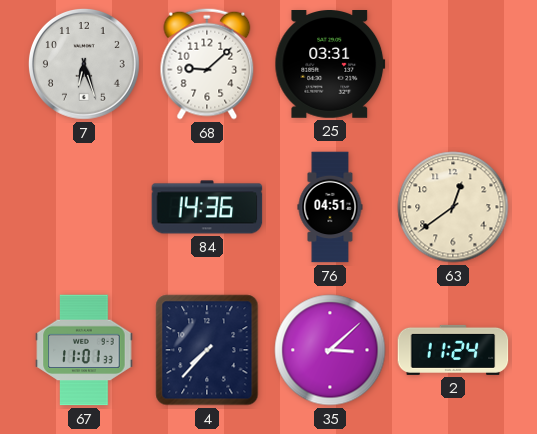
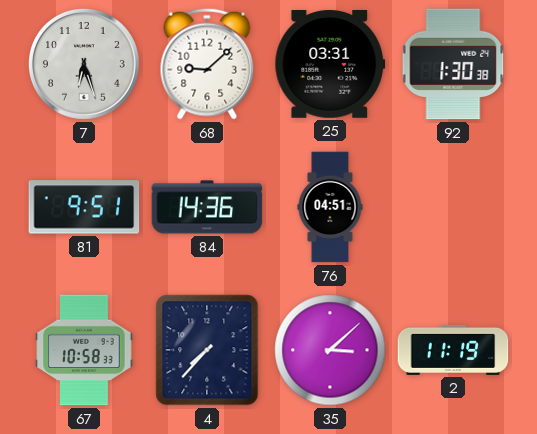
92: none -> 1:30 (453, 64)
81: none -> 9:51 (84, 207)
63: 12:39 -> none (453, 207)
67: 11:01 -> 10:58 (84, 350)
2: 11:24 -> 11:19 (453, 350)
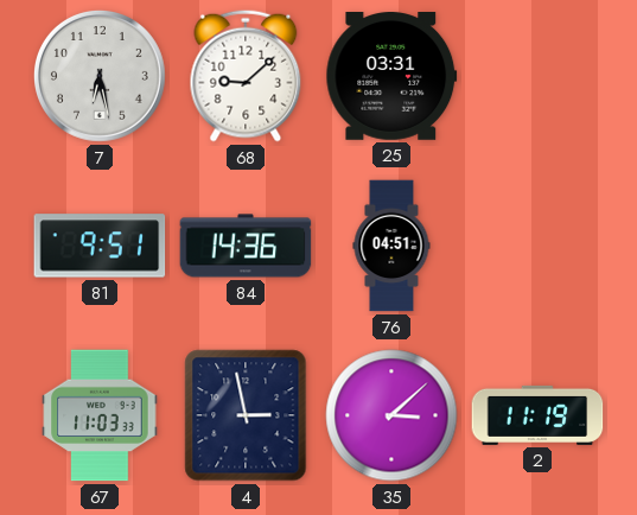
7: 6:27 -> 6:28 (100, 76)
92: 1:30 -> none (453, 64)
67: 10:58 -> 11:03 (100, 415)
4: 7:37 -> 2:58 (246, 415)
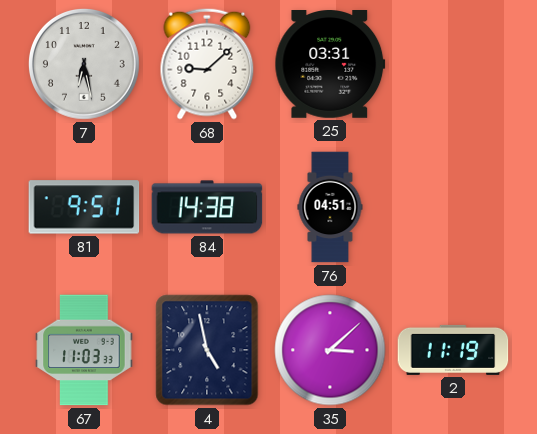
84: 14:36 -> 14:38 (207, 207)
4: 2:58 -> 4:58 (207, 350)
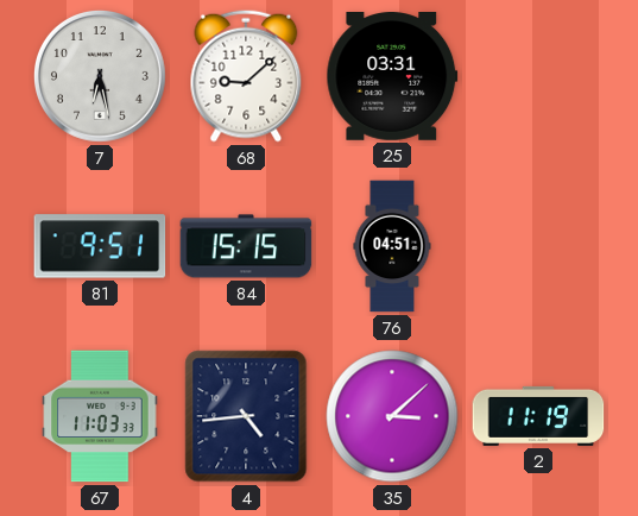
84: 14:38 -> 15:15 (246, 246)
4: 4:58 -> 4:44 (246, 416)
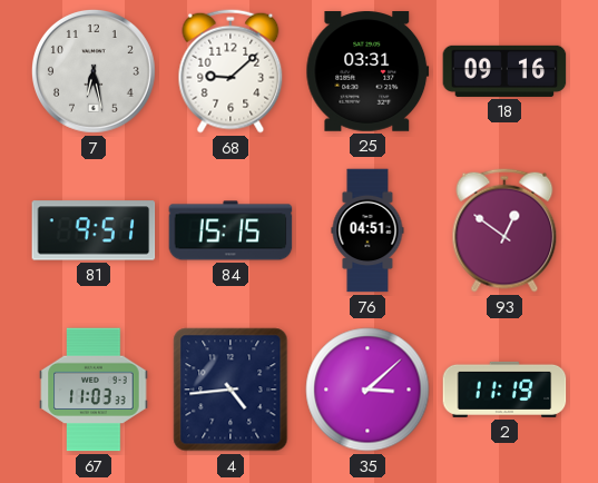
18: none -> 09:16 (504, 71)
93: none -> 12:51 (504, 230)
